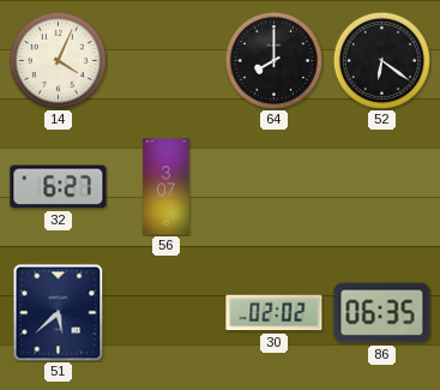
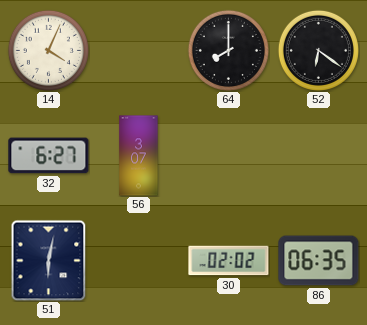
51: 5:38 -> 6:02 (49, 260)
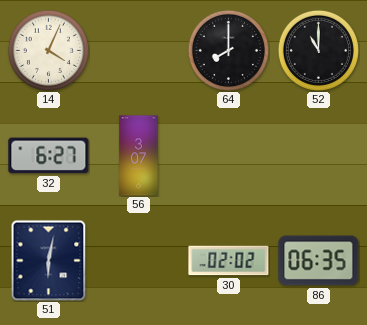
52: 6:21 -> 11:00 (318, 50)
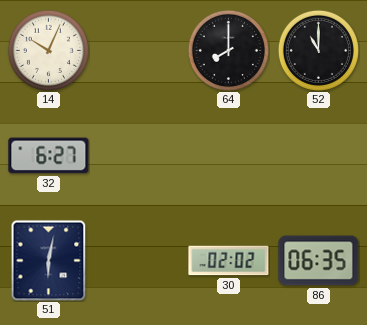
14: 4:04 -> 10:04 (48, 50)
56: 3:07 -> none (139, 156)
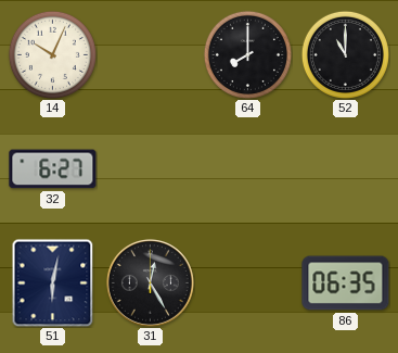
31: none -> 12:25 (150, 282)
30: 02:02 -> none (229, 261)
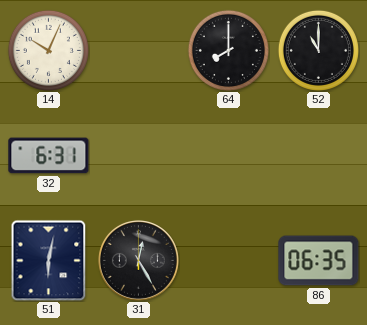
32: 6:27 -> 6:31 (49, 156)
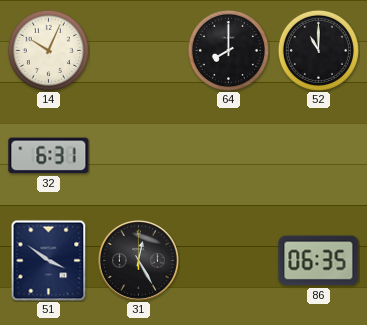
51: 6:02 -> 3:51 (49, 260)
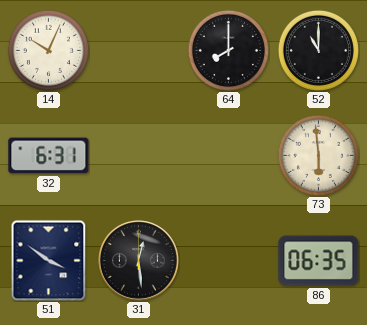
73: none -> 5:59 (318, 155)
31: 12:25 -> 12:29 (138, 260)
